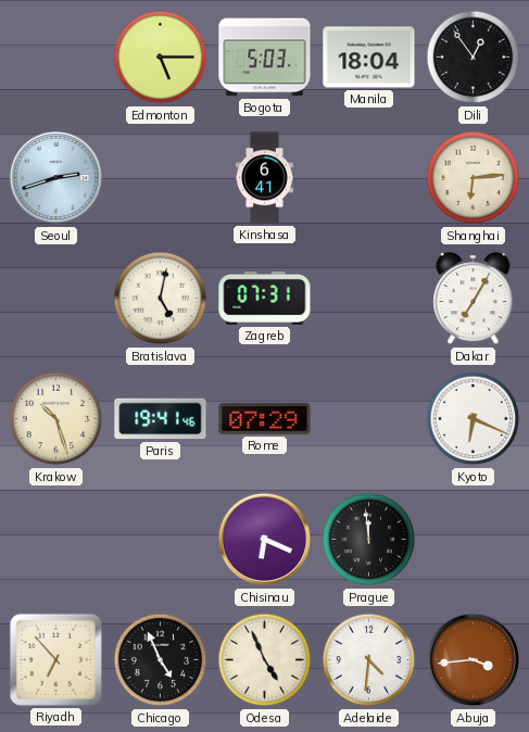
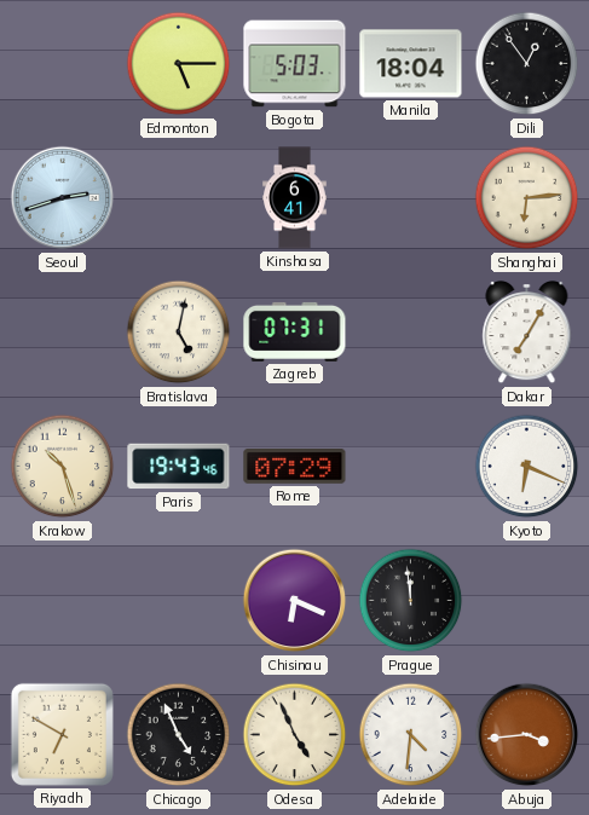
Paris: 19:41 -> 19:43 (179, 467)
Riyadh: 6:53 -> 6:50 (62, 734)
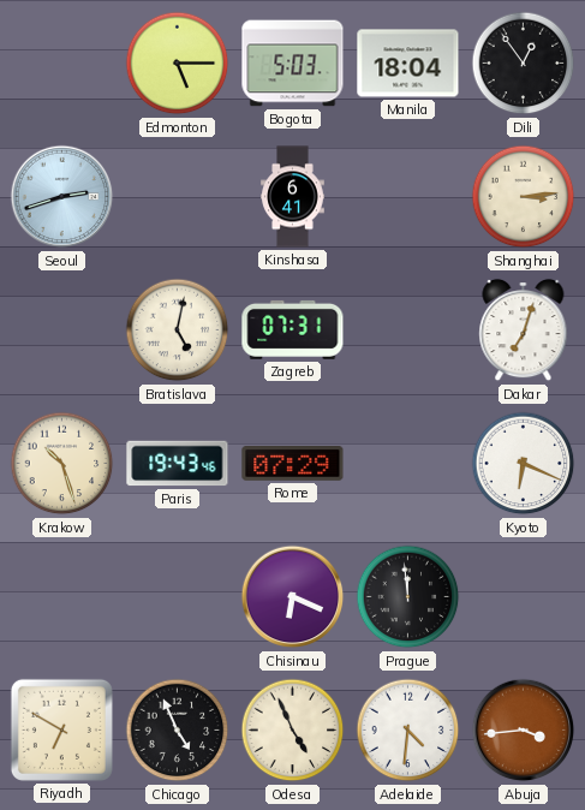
Shanghai: 6:14 -> 3:14 (524, 197)
Dakar: 7:05 -> 7:03 (524, 330)
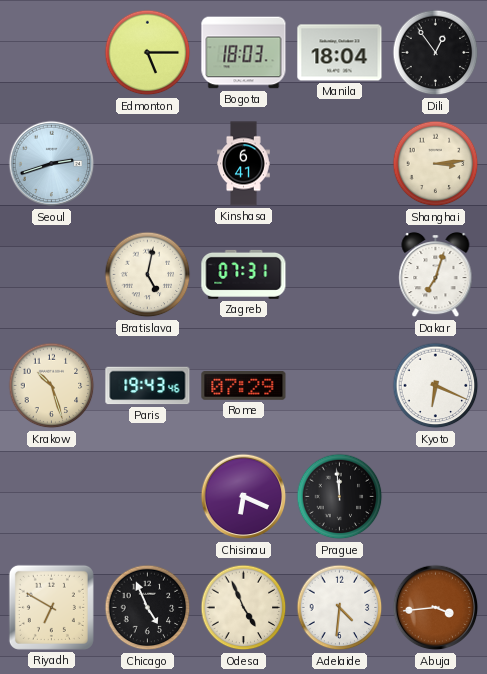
Bogota: 5:03 -> 18:03 (244, 53)
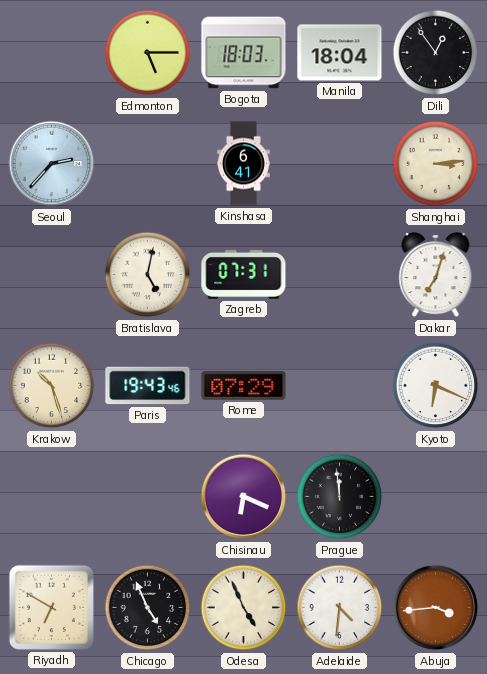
Seoul: 2:42 -> 2:37 (52, 164)
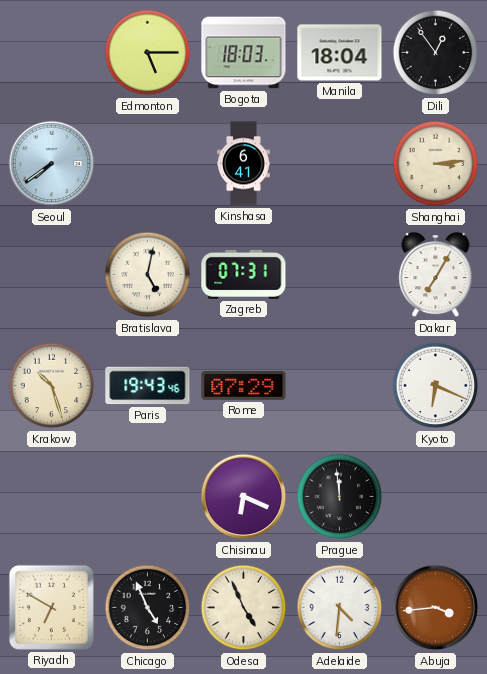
Seoul: 2:37 -> 7:39 (52, 164)
Dakar: 7:03 -> 7:05 (436, 275)
